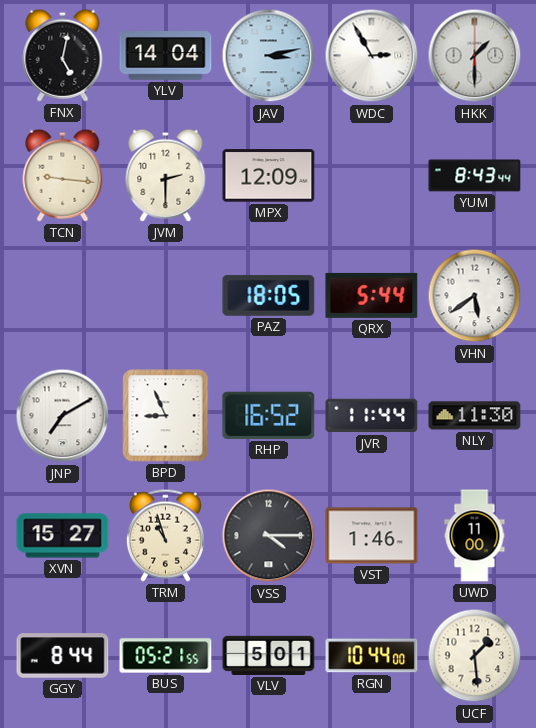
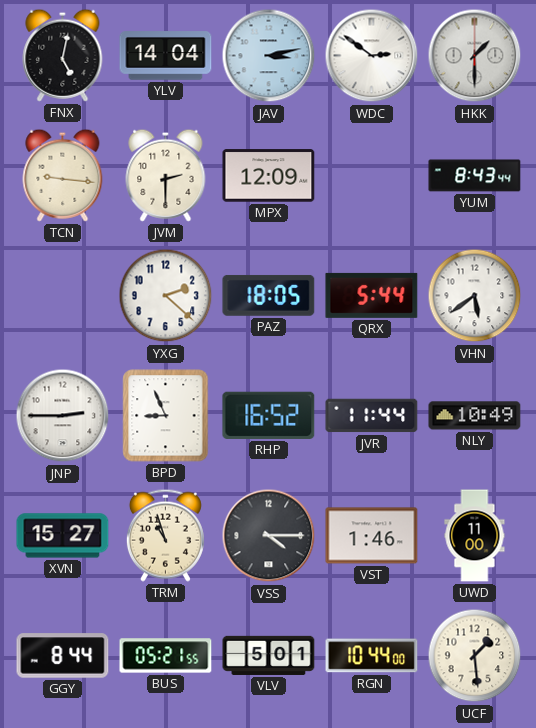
WDC: 2:55 -> 2:51 (372, 56)
YXG: none -> 2:22 (166, 296)
JNP: 7:10 -> 2:45 (63, 416)
NLY: 11:30 -> 10:49 (475, 416)
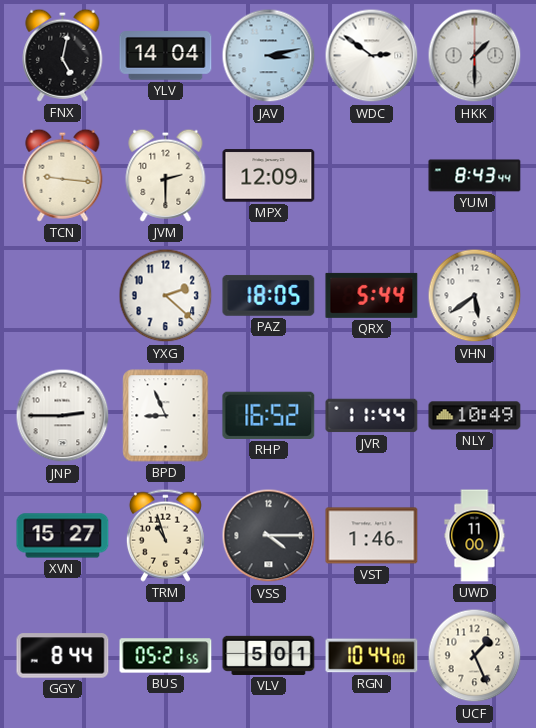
UCF: 1:29 -> 1:26 (475, 656)
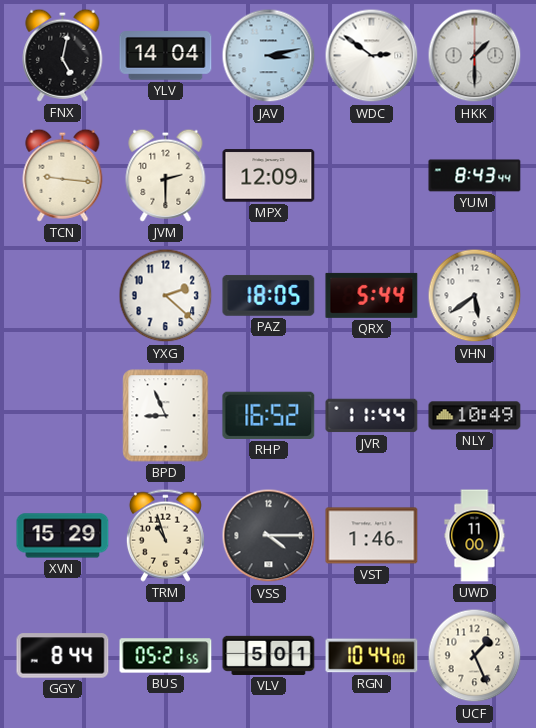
JNP: 2:45 -> none (63, 416)
XVN: 15:27 -> 15:29 (63, 536)
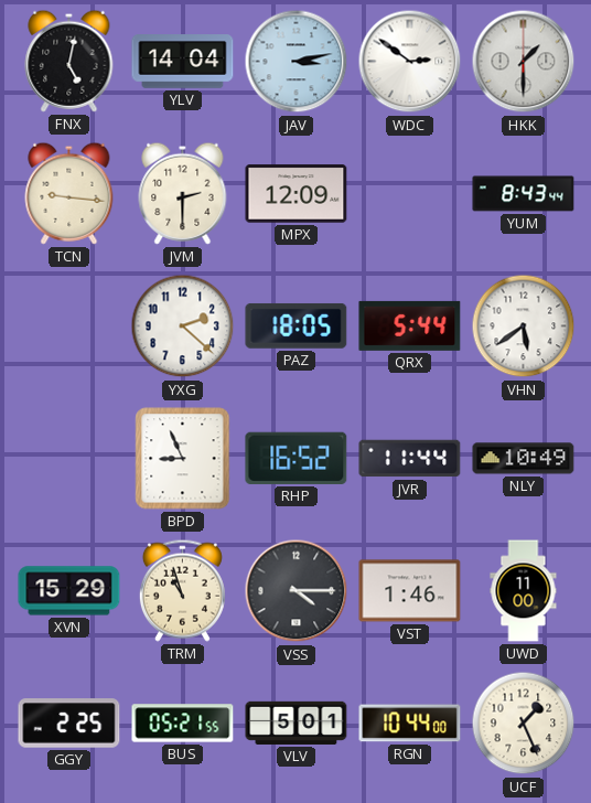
GGY: 8:44 -> 2:25 (69, 724)
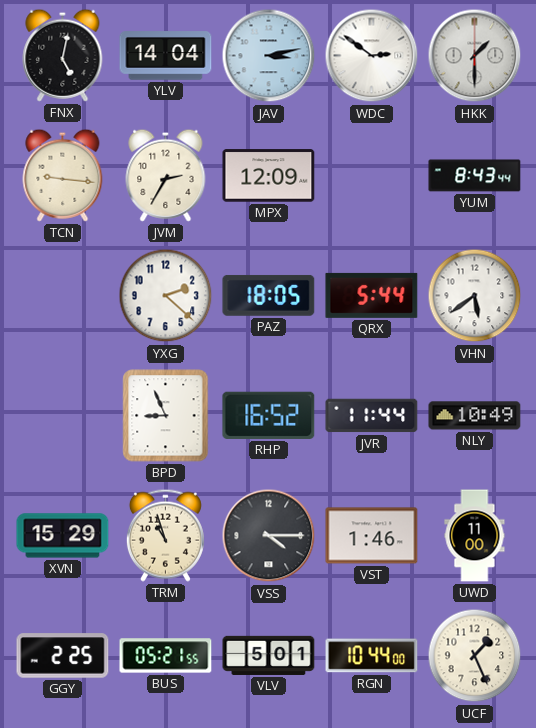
JVM: 2:30 -> 2:35 (166, 175)
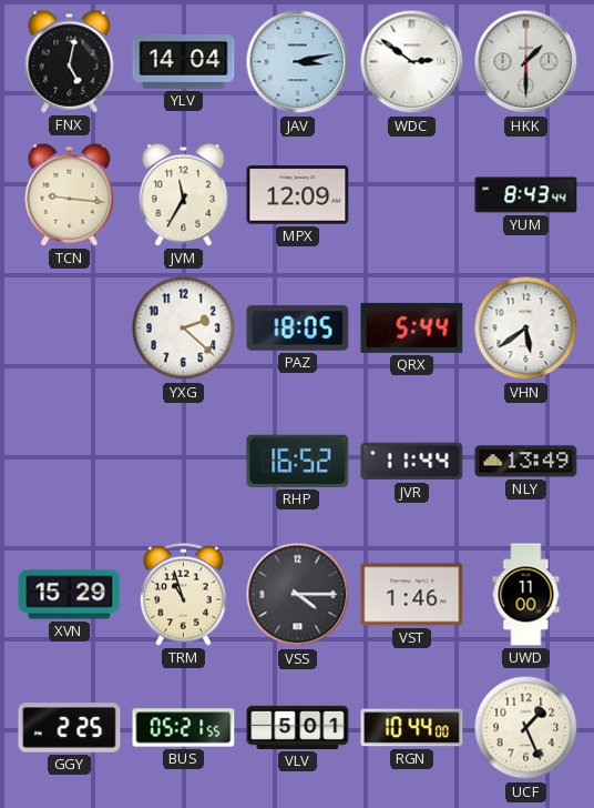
JVM: 2:35 -> 11:35 (184, 194)
BPD: 8:56 -> none (166, 416)
NLY: 10:49 -> 13:49 (526, 462)
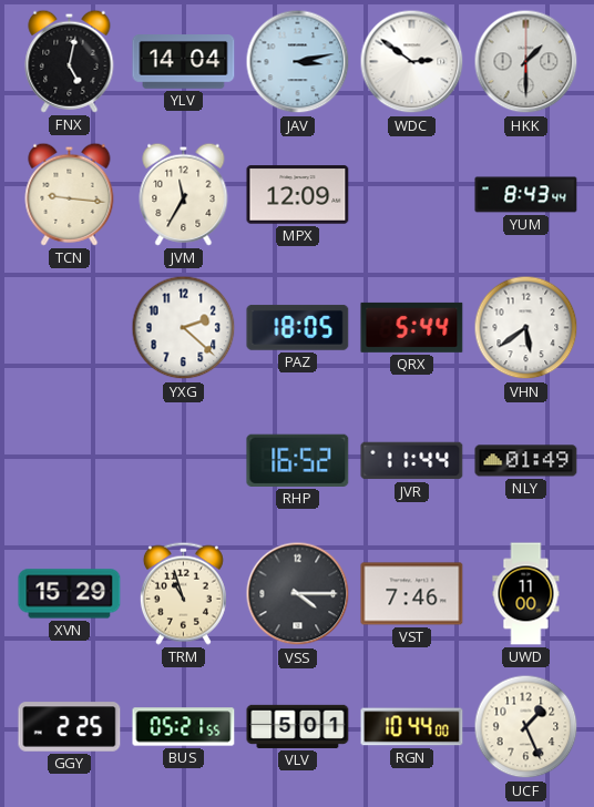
NLY: 13:49 -> 01:49 (526, 461)
VST: 1:46 -> 7:46 (412, 594)
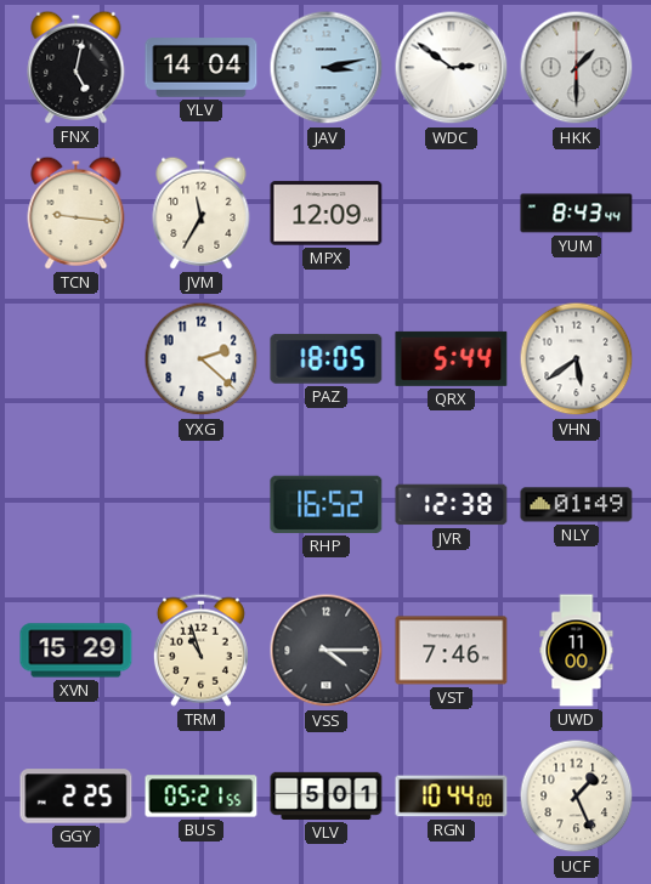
JVR: 11:44 -> 12:38 (452, 505)
